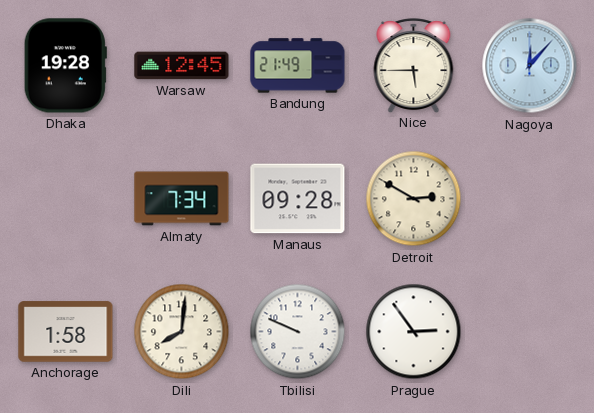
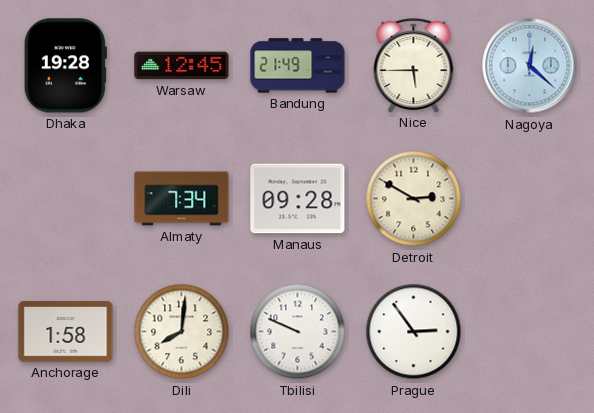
Nagoya: 12:07 -> 12:22 (530, 66)
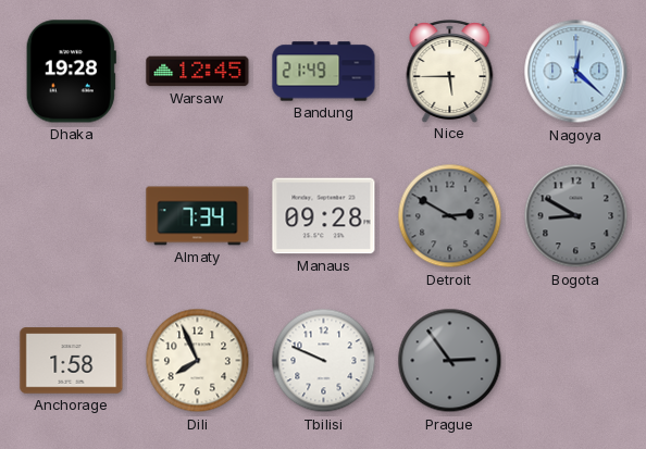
Detroit dial: cream -> grey (450, 216)
Bogota: none -> 8:50 (576, 216)
Dili: 8:01 -> 7:56 (198, 361)
Prague dial: white -> grey (450, 361)
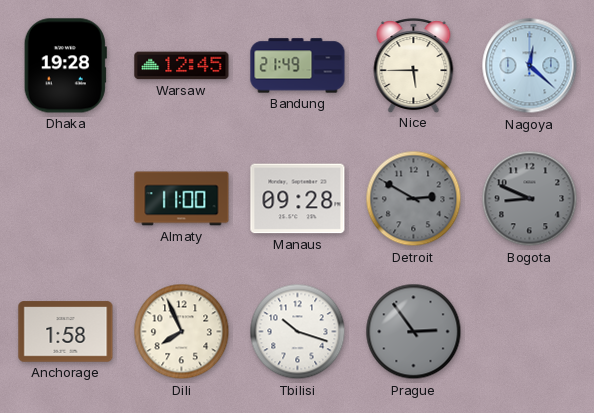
Almaty: 7:34 -> 11:00 (182, 199)
Bogota: 8:50 -> 8:49 (530, 199)
Tbilisi: 9:49 -> 10:18 (298, 332)
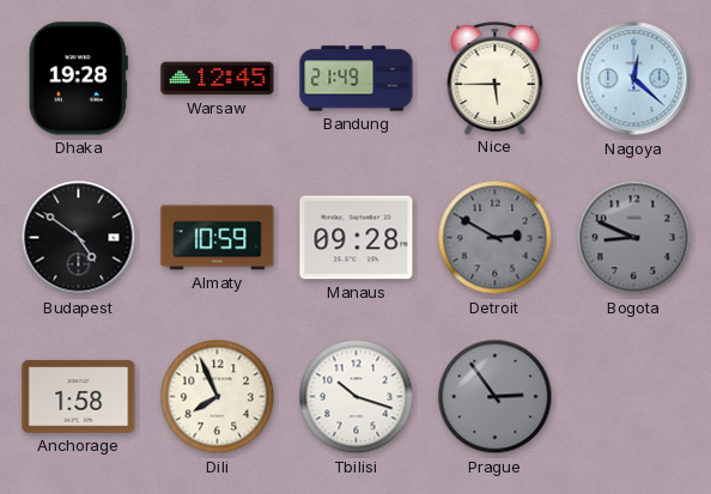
Budapest: none -> 4:51 (79, 238)
Almaty: 11:00 -> 10:59 (218, 238)
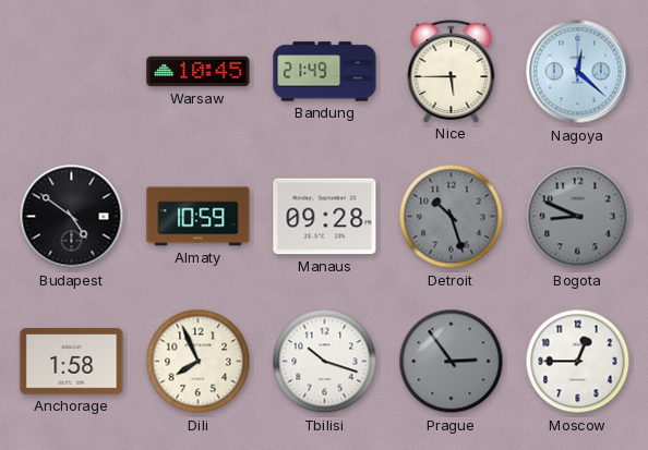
Dhaka: 19:28 -> none (78, 79)
Warsaw: 12:45 -> 10:45 (199, 72)
Detroit: 2:50 -> 10:27 (452, 217)
Moscow: none -> 12:45 (578, 362)
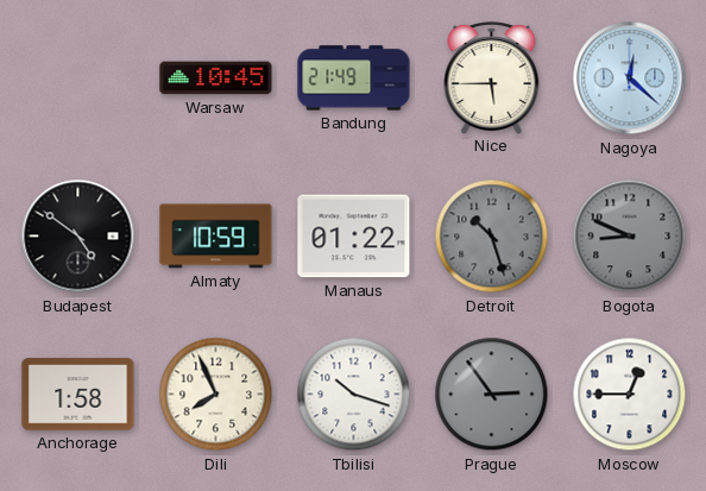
Manaus: 09:28 -> 01:22 (354, 237)
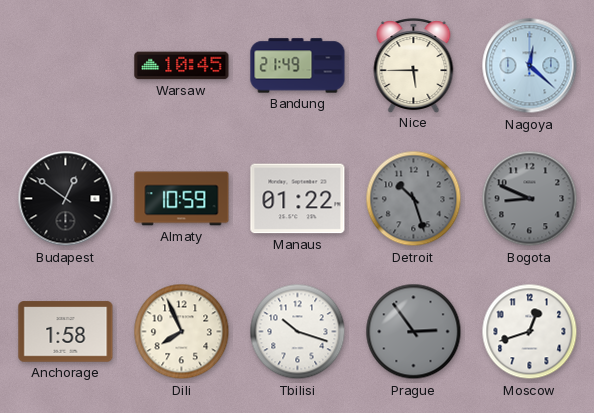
Budapest: 4:51 -> 12:51 (66, 199)
Moscow: 12:45 -> 12:42 (530, 332)
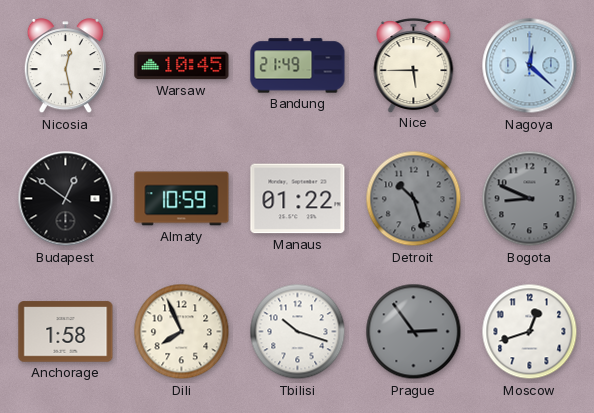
Nicosia: none -> 12:28 (65, 66)
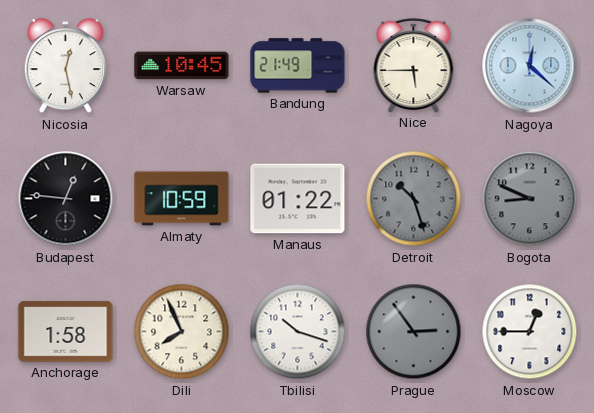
Budapest: 12:51 -> 12:46 (66, 199)
Moscow: 12:42 -> 12:45 (530, 332)
